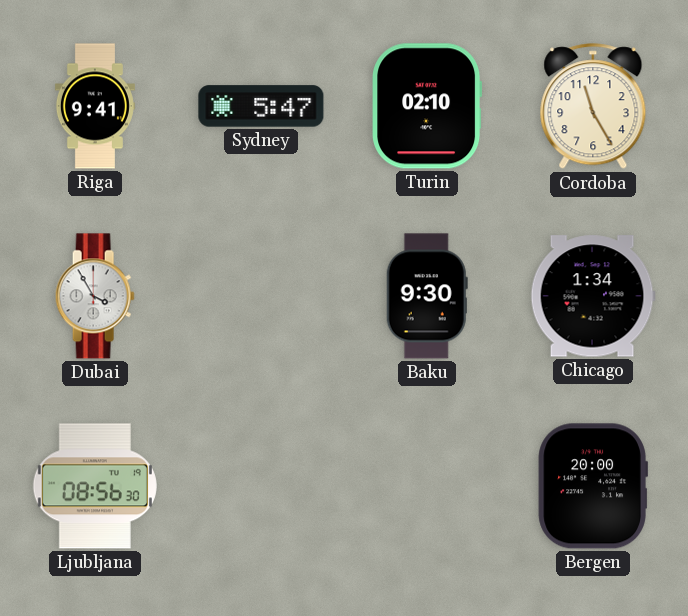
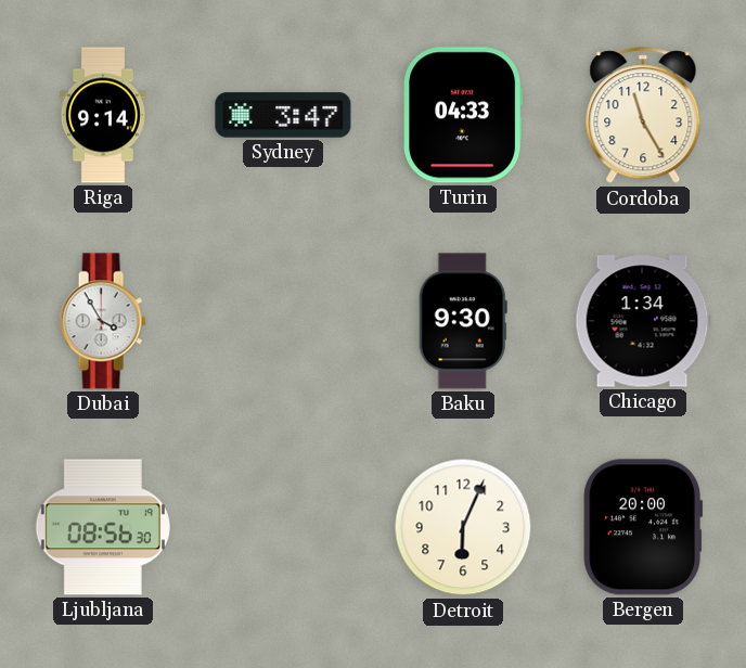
Riga: 9:41 -> 9:14 (103, 115)
Sydney: 5:47 -> 3:47 (283, 115)
Turin: 02:10 -> 04:33 (463, 115)
Detroit: none -> 6:04 (463, 527)
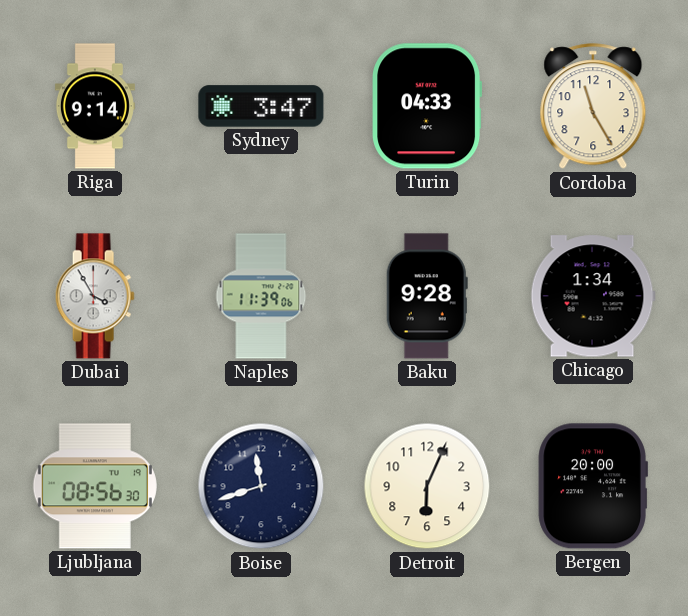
Naples: none -> 11:39 (261, 296)
Baku: 9:30 -> 9:28 (427, 296)
Boise: none -> 11:42 (261, 486)
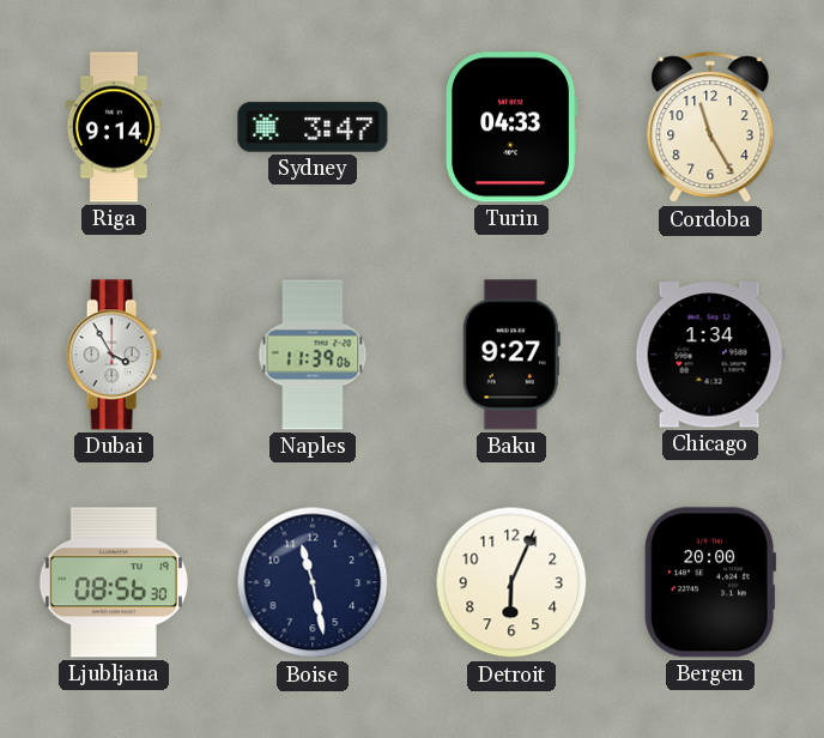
Baku: 9:28 -> 9:27 (511, 355)
Boise: 11:42 -> 11:28 (313, 582)
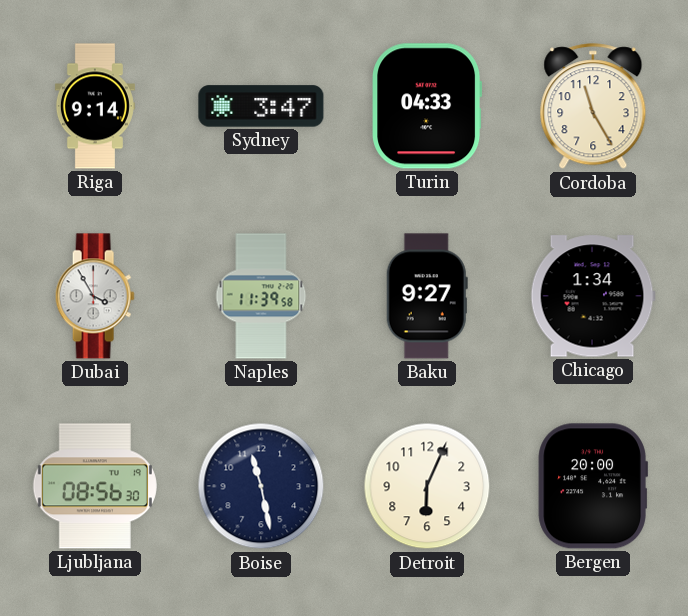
Naples: 11:39:06 -> 11:39:58 (261, 296)
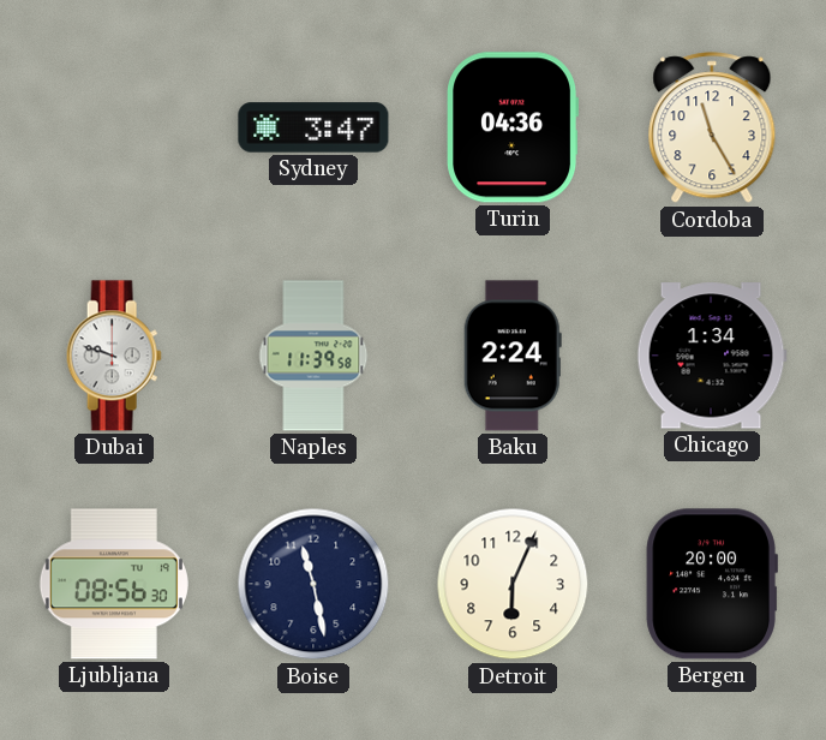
Riga: 9:14 -> none (95, 106)
Turin: 04:33 -> 04:36 (513, 127)
Dubai: 3:55 -> 9:48 (114, 356)
Baku: 9:27 -> 2:24 (513, 356)
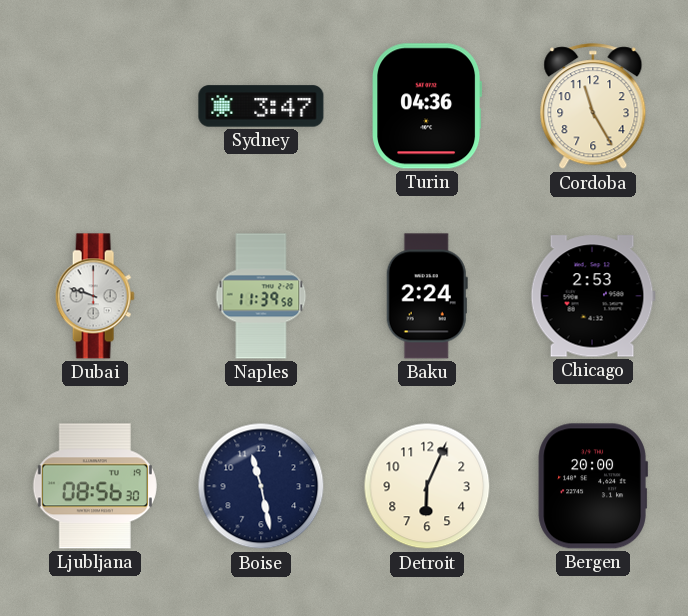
Chicago: 1:34 -> 2:53 (593, 296)
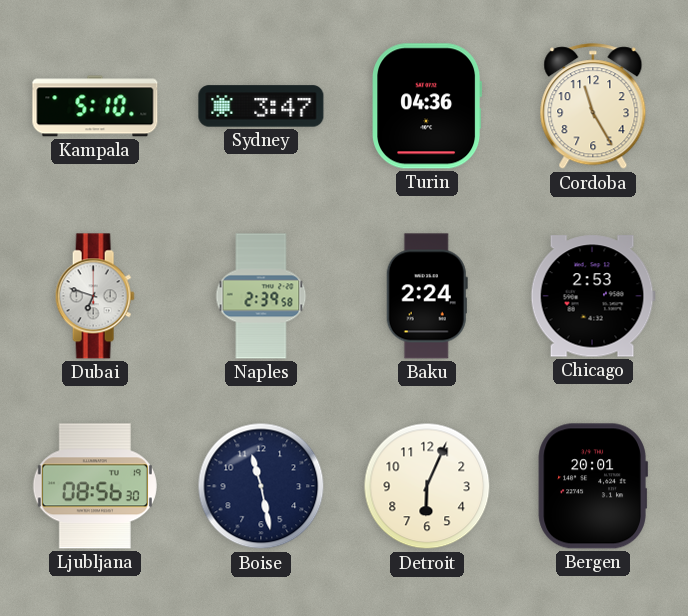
Kampala: none -> 5:10 (95, 106)
Dubai: 9:48 -> 6:48 (95, 296)
Naples: 11:39 -> 2:39 (261, 296)
Bergen: 20:00 -> 20:01 (593, 486)
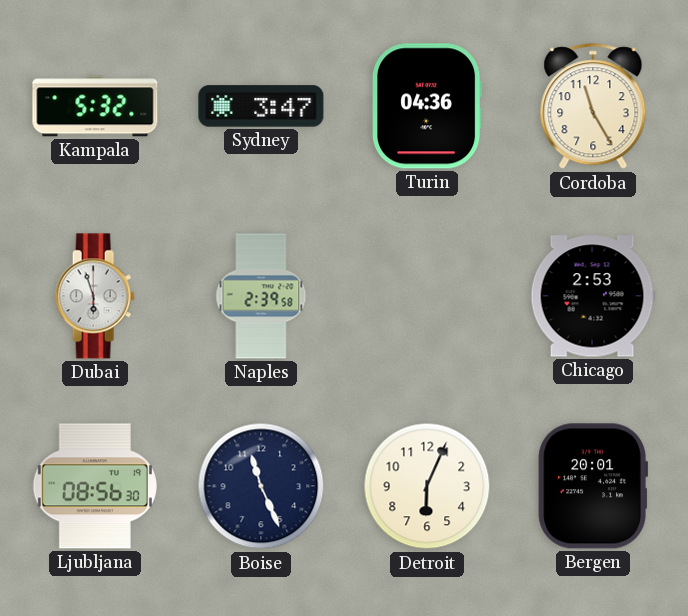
Kampala: 5:10 -> 5:32 (95, 106)
Dubai: 6:48 -> 5:57 (95, 296)
Baku: 2:24 -> none (427, 296)
Boise: 11:28 -> 11:26 (261, 486)
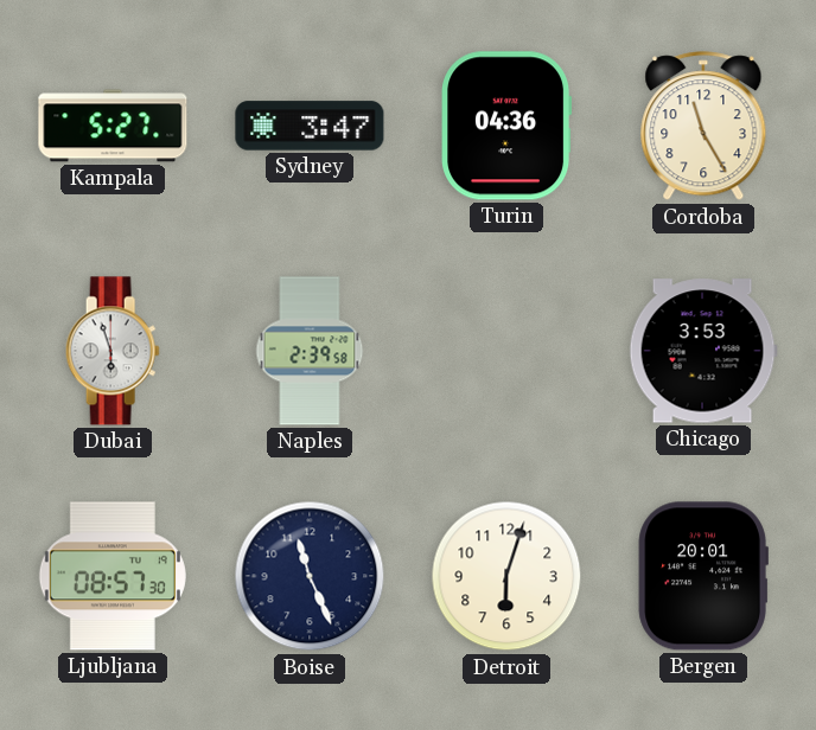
Kampala: 5:32 -> 5:27 (113, 126)
Chicago: 2:53 -> 3:53 (703, 351)
Ljubljana: 08:56 -> 08:57 (113, 576)
Detroit: 6:04 -> 6:03 (506, 576)
